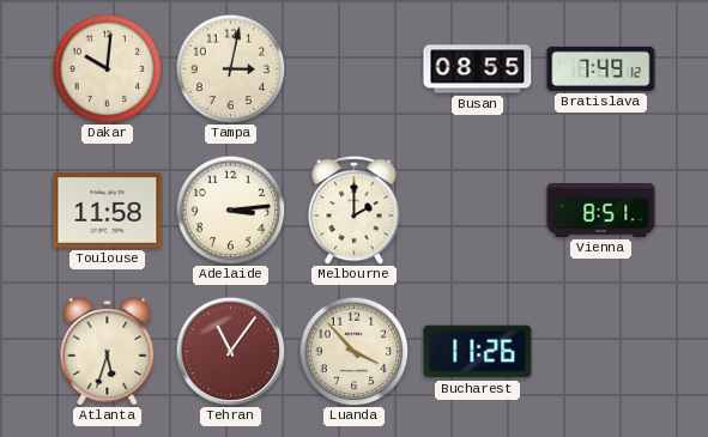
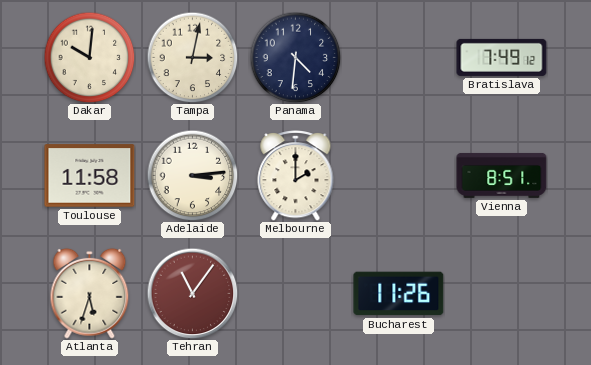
Panama: none -> 4:31 (295, 57)
Busan: 08:55 -> none (478, 69)
Luanda: 3:53 -> none (353, 351)
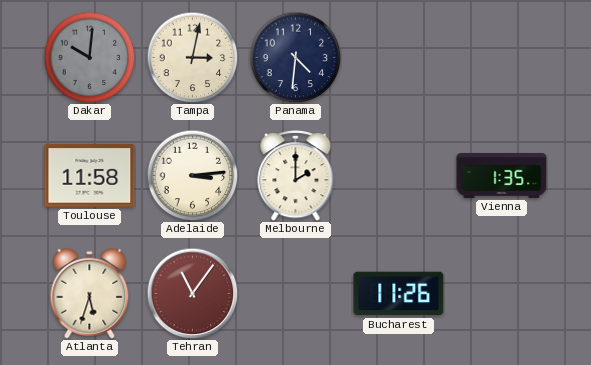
Dakar dial: cream -> grey (89, 57)
Bratislava: 7:49 -> none (502, 57)
Vienna: 8:51 -> 1:35 (502, 175)
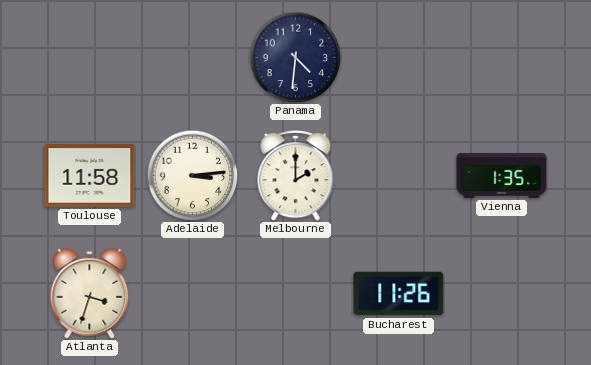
Dakar: 10:01 -> none (89, 57)
Tampa: 3:02 -> none (192, 57)
Atlanta: 5:33 -> 3:33 (90, 293)
Tehran: 11:06 -> none (192, 293)
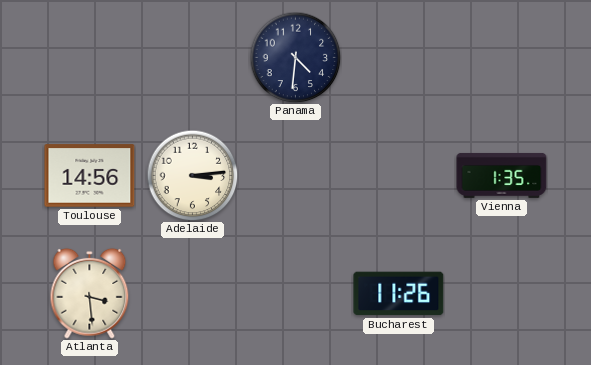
Toulouse: 11:58 -> 14:56 (90, 176)
Melbourne: 2:00 -> none (296, 175)
Atlanta: 3:33 -> 3:29 (90, 293)
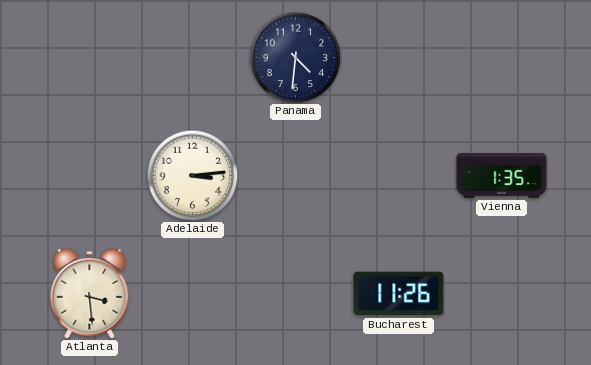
Toulouse: 14:56 -> none (90, 176)
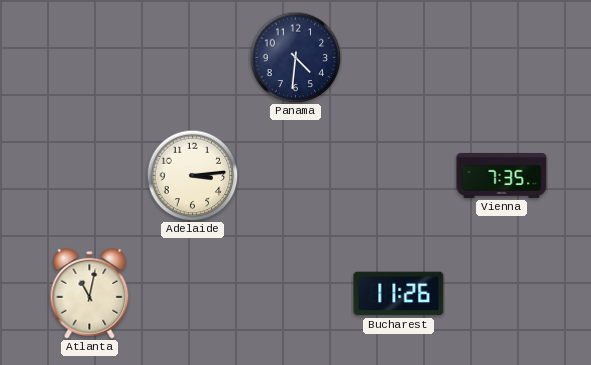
Vienna: 1:35 -> 7:35 (502, 175)
Atlanta: 3:29 -> 11:02 (90, 293)
